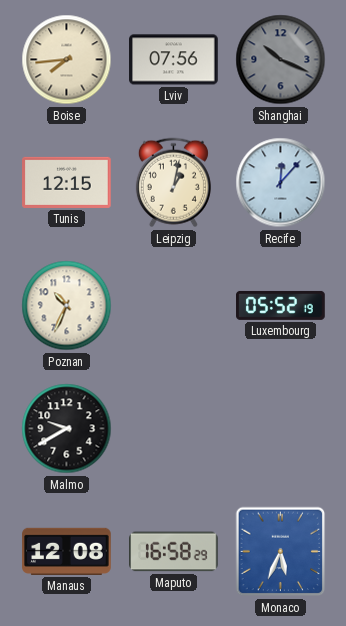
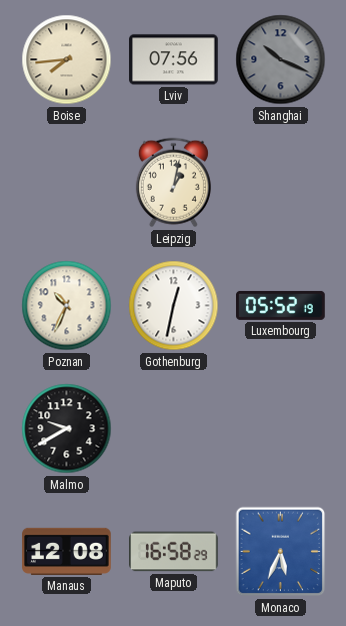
Tunis: 12:15 -> none (67, 182)
Recife: 12:07 -> none (281, 183)
Gothenburg: none -> 12:32 (174, 306)
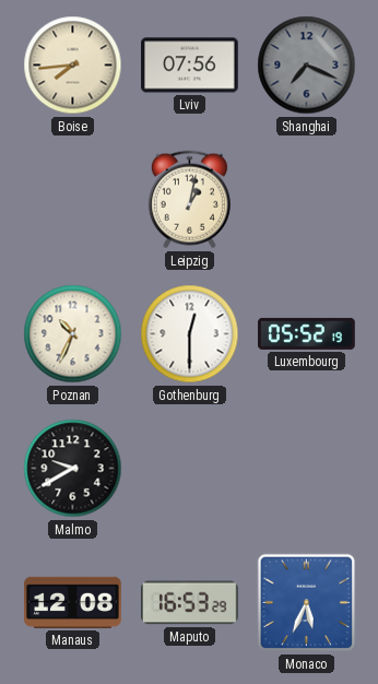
Shanghai: 10:19 -> 7:19 (307, 66)
Gothenburg: 12:32 -> 12:30 (190, 334)
Maputo: 16:58 -> 16:53 (190, 603)
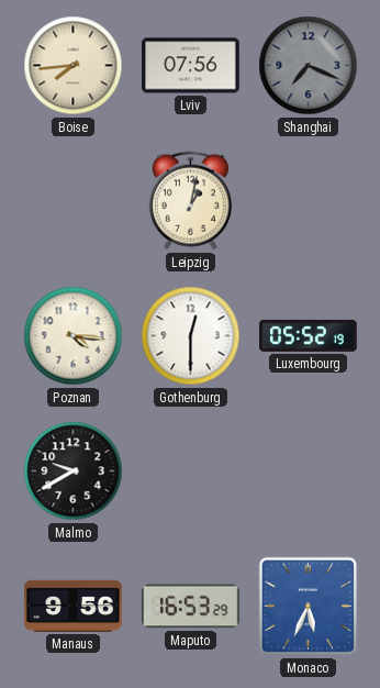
Poznan: 10:34 -> 4:16 (74, 336)
Manaus: 12:08 -> 9:56 (74, 606)
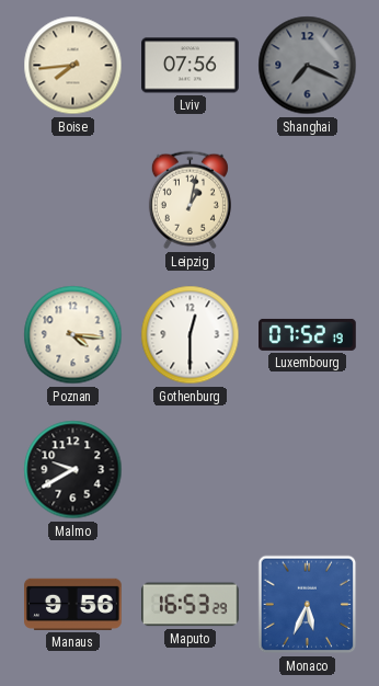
Luxembourg: 05:52 -> 07:52 (308, 334)
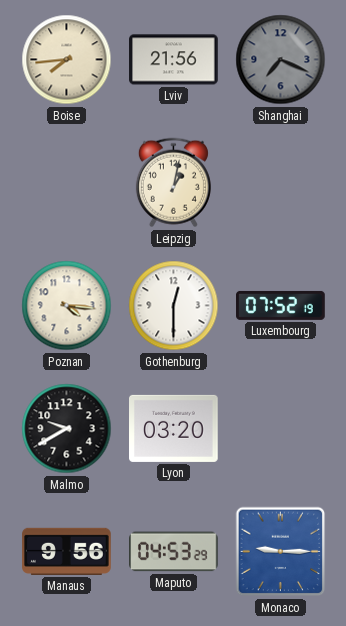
Lviv: 07:56 -> 21:56 (174, 60)
Lyon: none -> 03:20 (174, 428)
Maputo: 16:53 -> 04:53 (174, 552)
Monaco: 5:34 -> 9:15 (281, 552)
